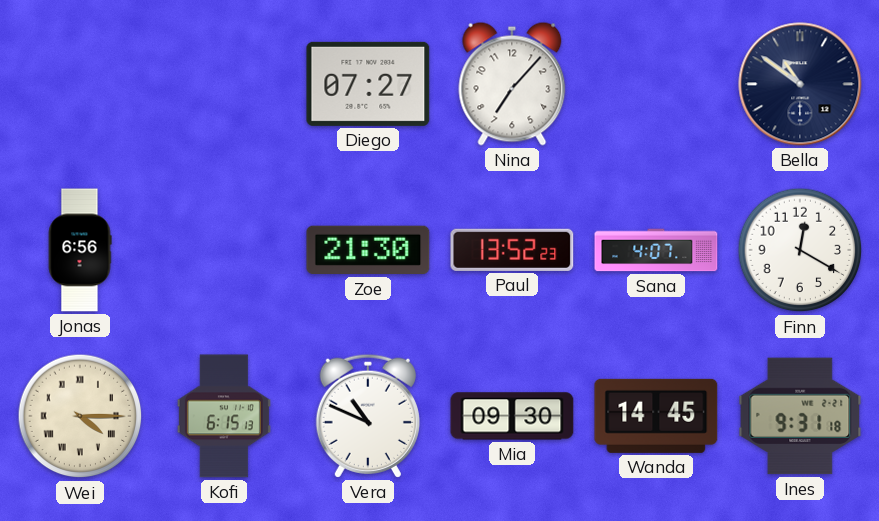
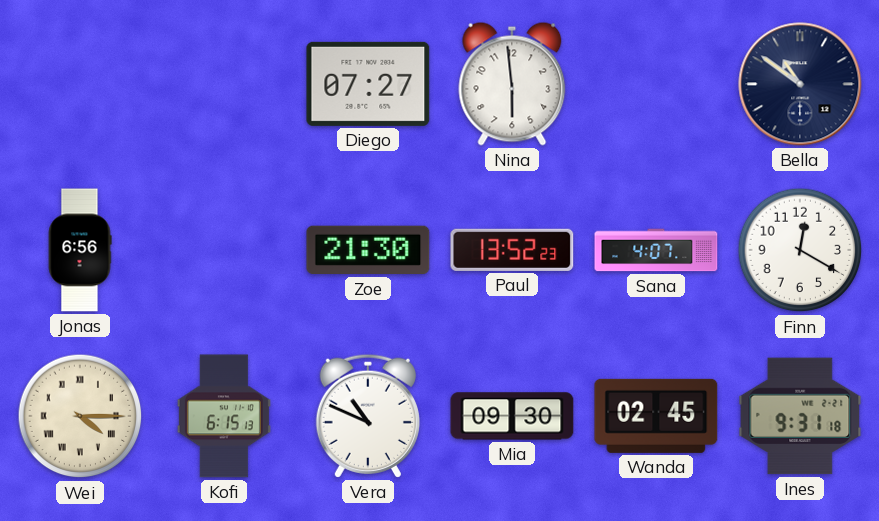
Nina: 7:07 -> 5:59 (512, 84)
Wanda: 14:45 -> 02:45 (656, 416)
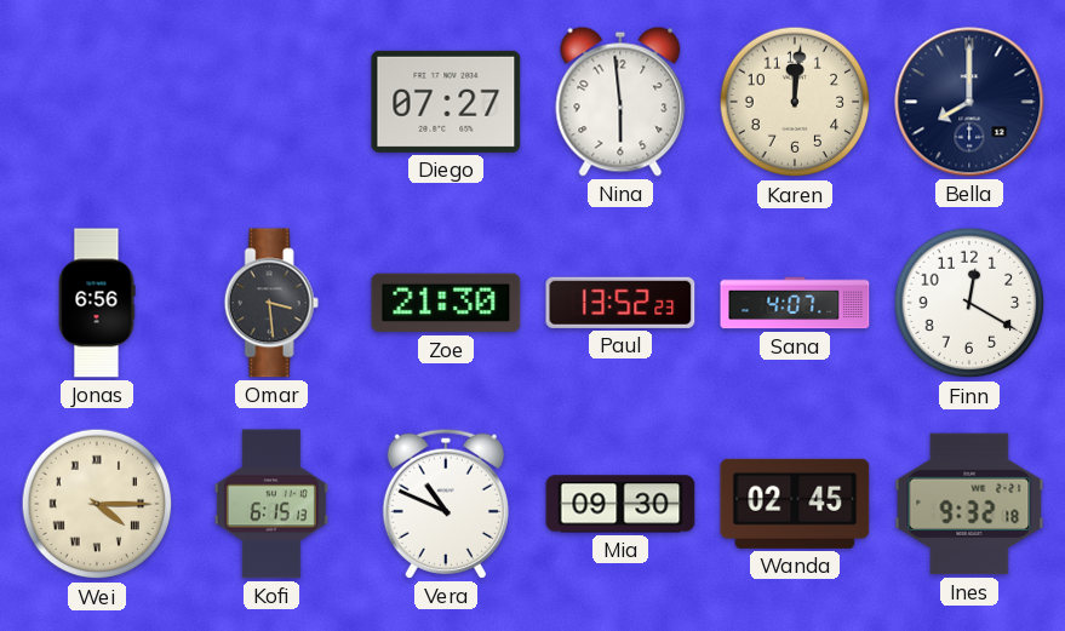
Karen: none -> 12:01 (795, 102)
Bella: 10:51 -> 8:00 (969, 102)
Omar: none -> 3:29 (271, 303)
Ines: 9:31 -> 9:32 (969, 504)
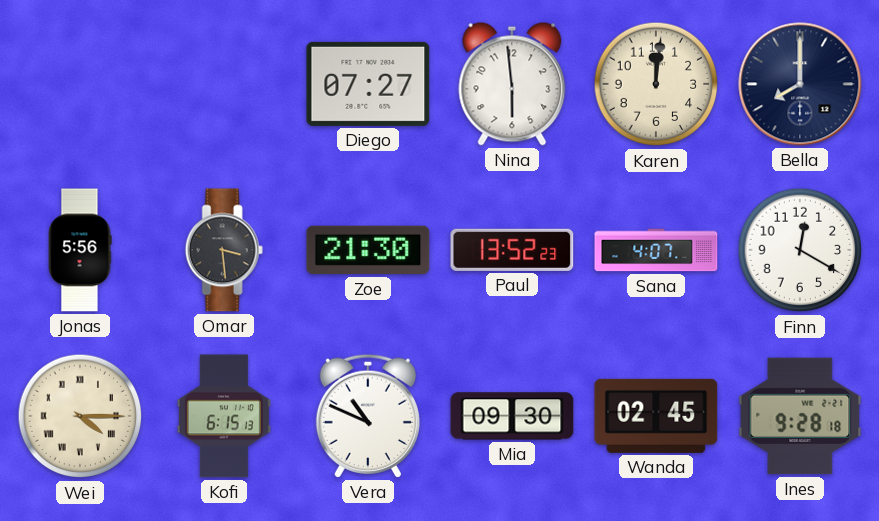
Jonas: 6:56 -> 5:56 (80, 250)
Ines: 9:32 -> 9:28 (800, 416)
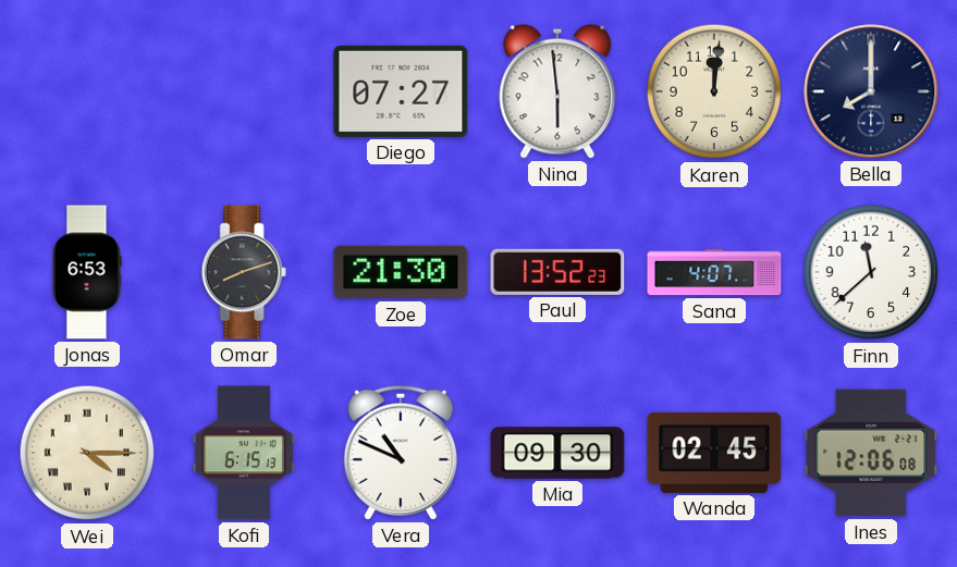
Jonas: 5:56 -> 6:53 (87, 272)
Omar: 3:29 -> 8:12 (244, 272)
Finn: 12:20 -> 11:38 (871, 272)
Ines: 9:28 -> 12:06 (871, 453)
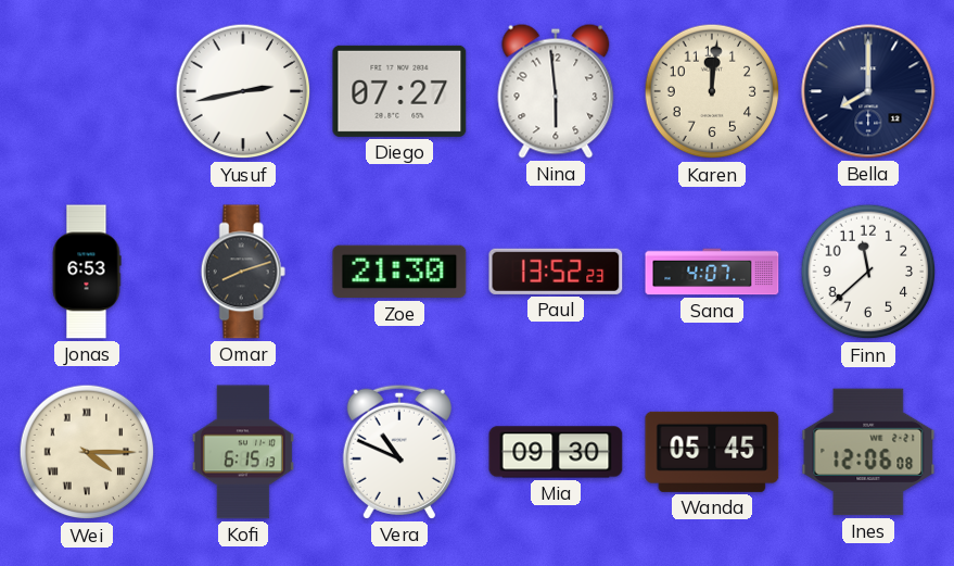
Yusuf: none -> 2:43 (243, 91)
Wanda: 02:45 -> 05:45 (712, 452)
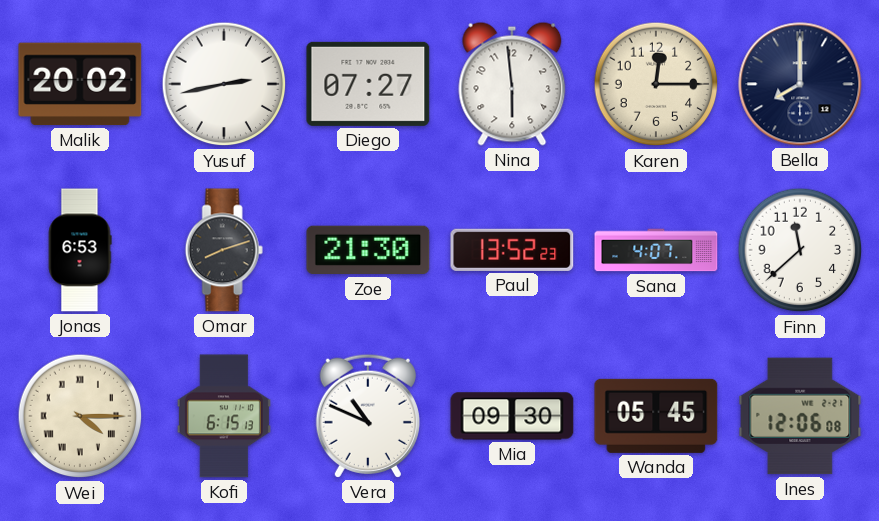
Malik: none -> 20:02 (80, 84)
Karen: 12:01 -> 12:15 (656, 84)
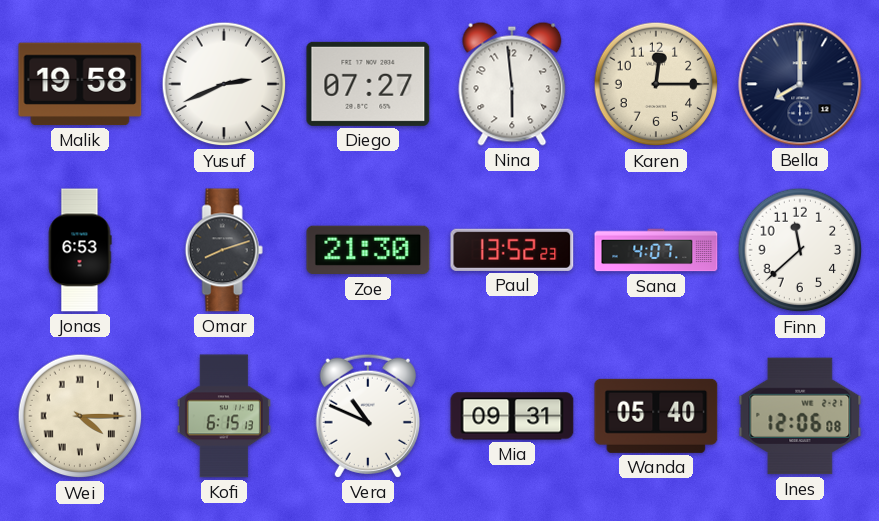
Malik: 20:02 -> 19:58 (80, 84)
Yusuf: 2:43 -> 2:41 (224, 84)
Mia: 09:30 -> 09:31 (512, 416)
Wanda: 05:45 -> 05:40 (656, 416)
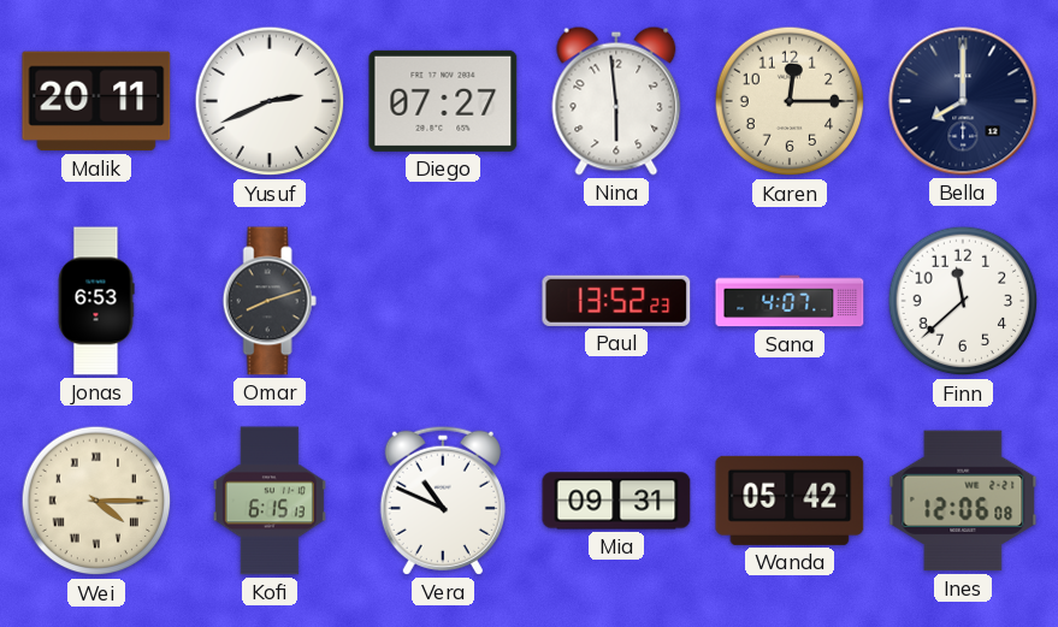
Malik: 19:58 -> 20:11 (96, 101)
Zoe: 21:30 -> none (368, 250)
Wanda: 05:40 -> 05:42 (790, 501)
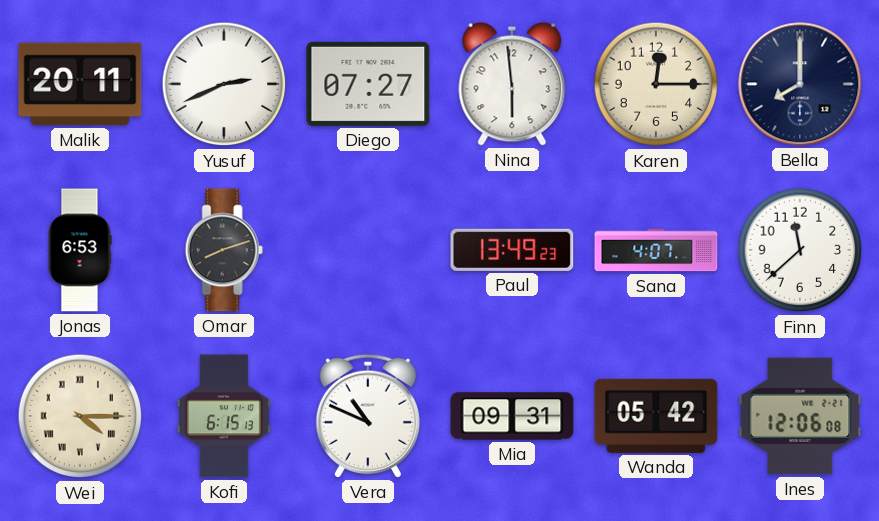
Paul: 13:52 -> 13:49 (512, 250)
